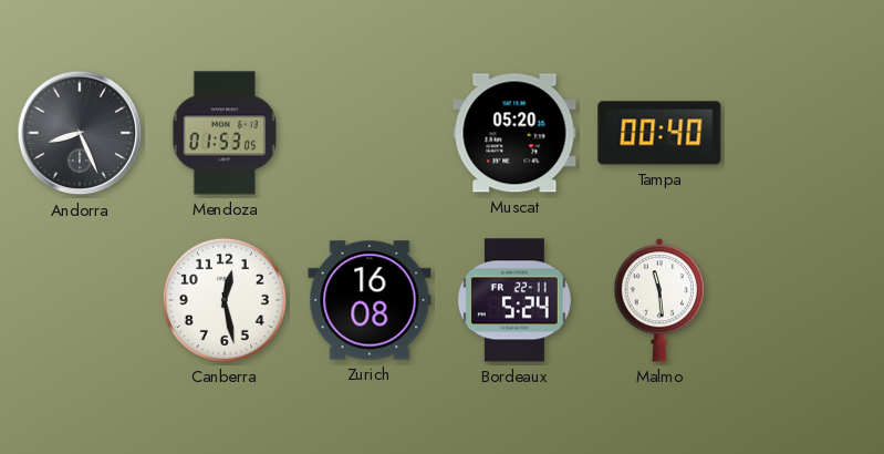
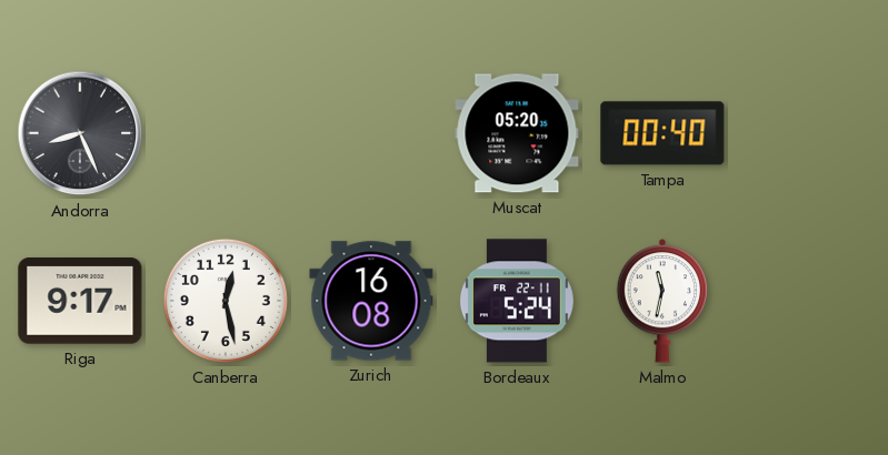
Mendoza: 01:53 -> none (225, 133)
Riga: none -> 9:17 (80, 301)
Malmo: 11:29 -> 11:32 (662, 301)
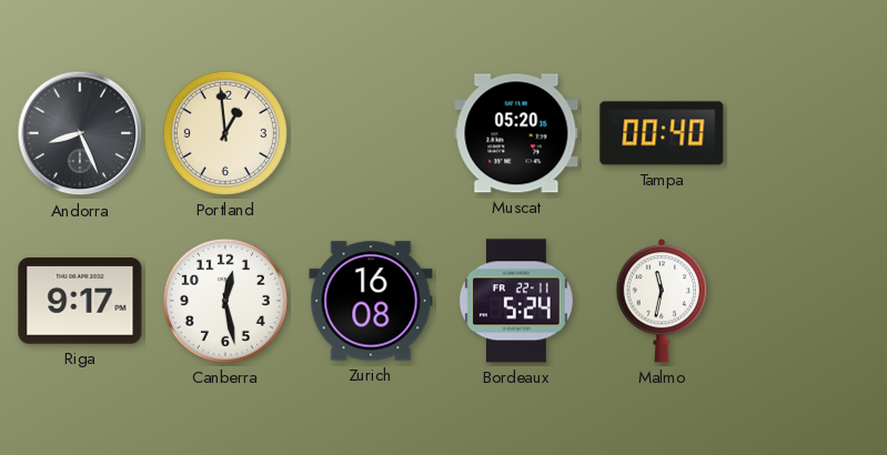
Portland: none -> 12:59 (225, 133)
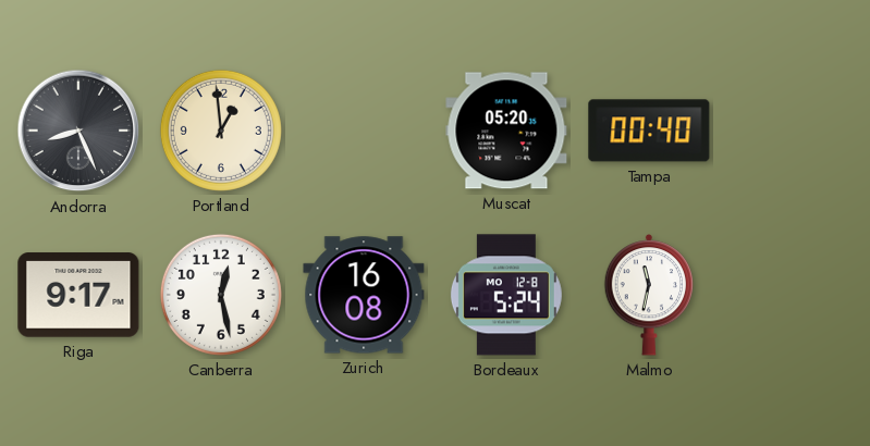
Bordeaux date: FR 22-11 -> MO 12-8 (506, 295)
